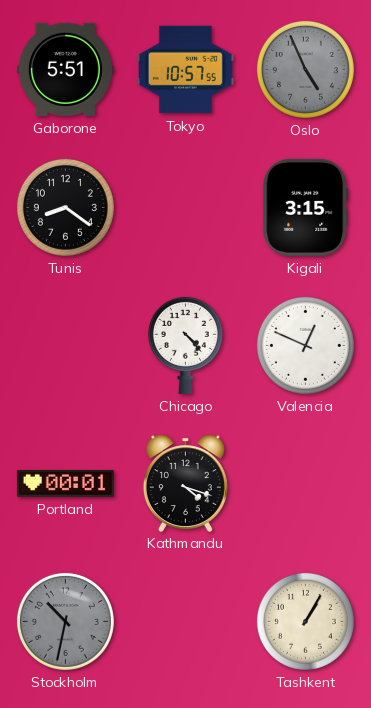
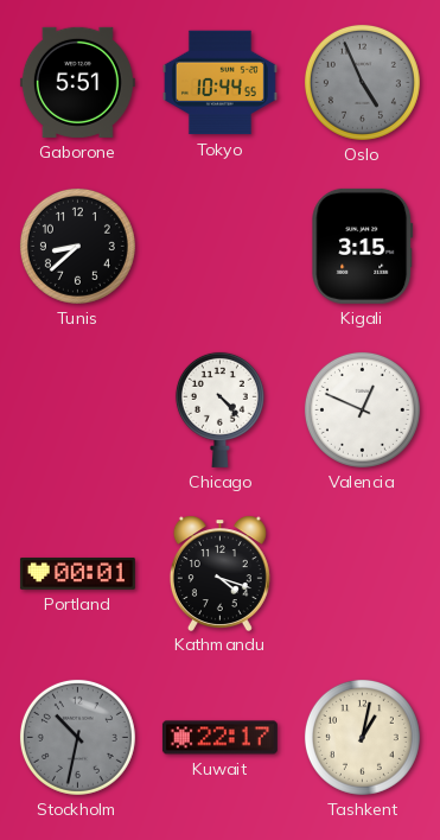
Tokyo: 10:57 -> 10:44 (219, 83)
Tunis: 8:21 -> 8:38 (77, 246)
Kuwait: none -> 22:17 (219, 738)
Tashkent: 1:05 -> 1:02 (362, 737)
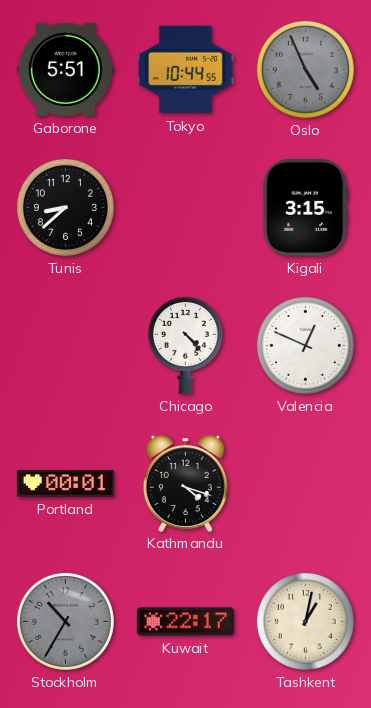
Stockholm: 10:32 -> 10:35 (65, 621)
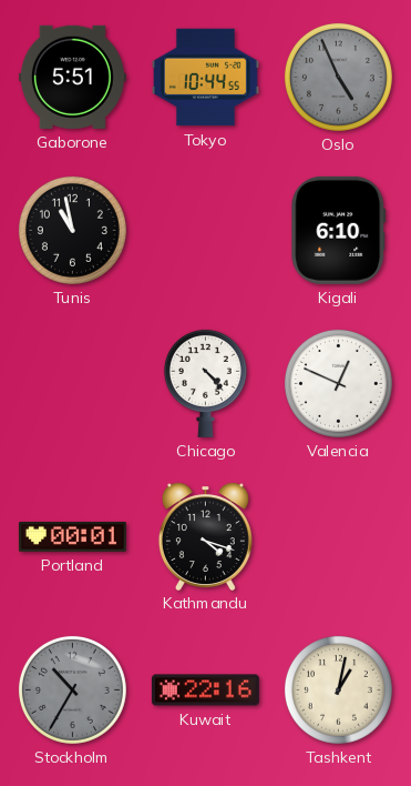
Tunis: 8:38 -> 10:58 (72, 230)
Kigali: 3:15 -> 6:10 (339, 230)
Kuwait: 22:17 -> 22:16 (205, 691)
